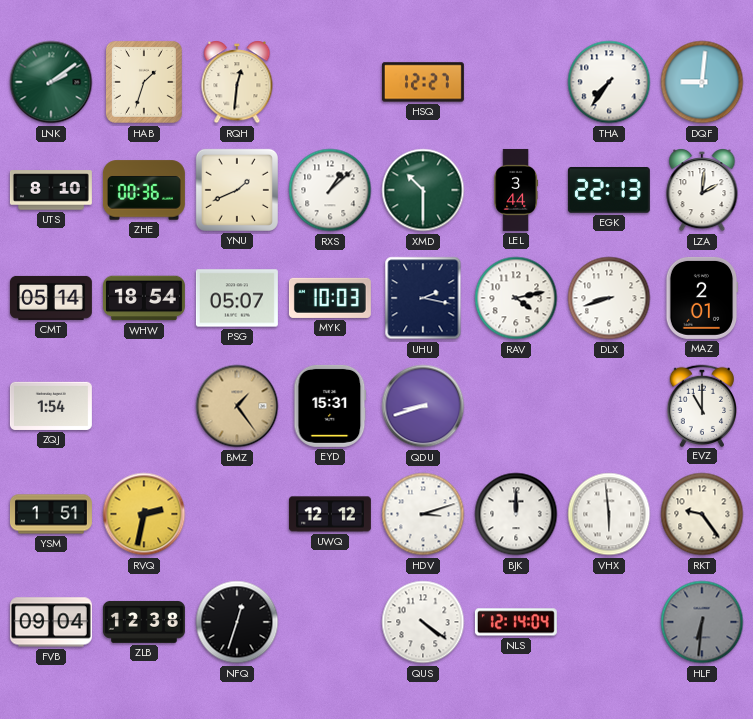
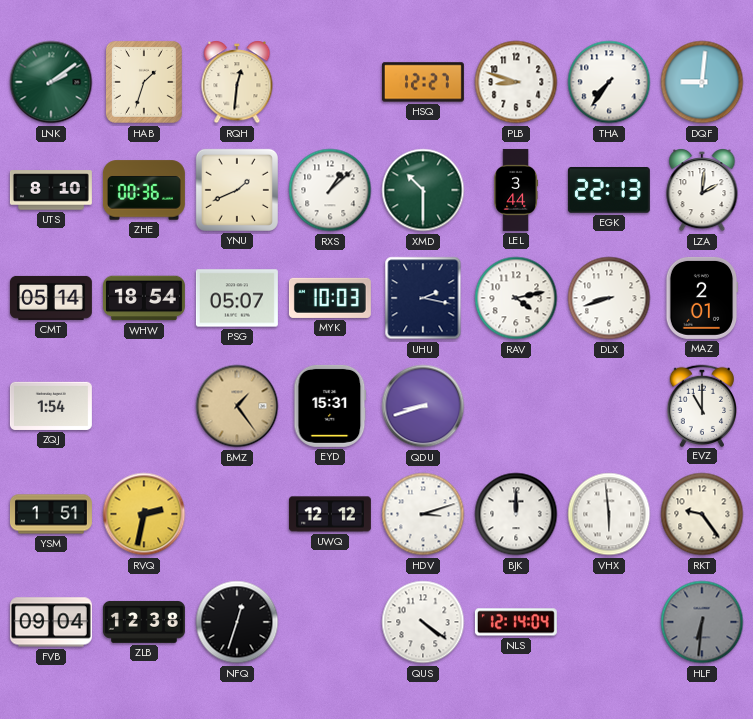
PLB: none -> 8:48 (516, 82)
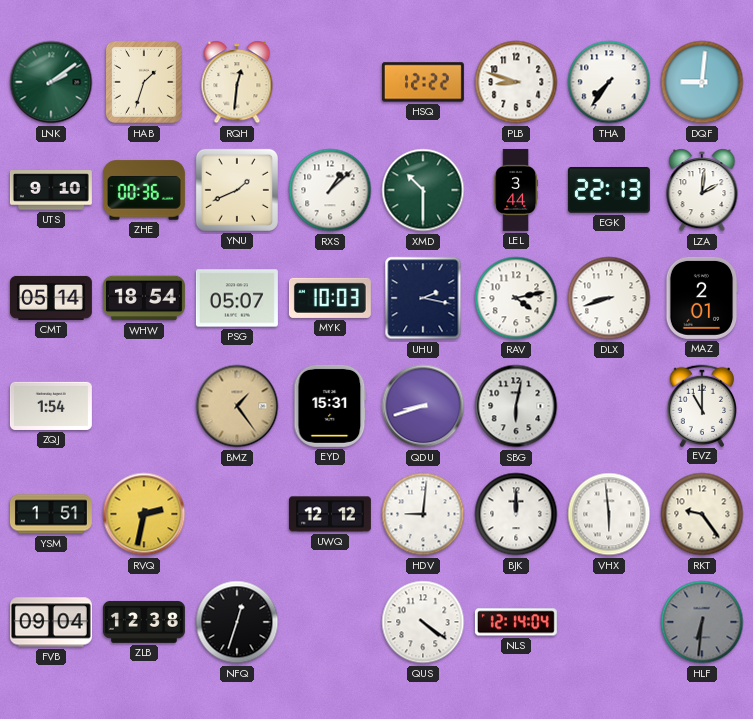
HSQ: 12:27 -> 12:22 (423, 82)
UTS: 8:10 -> 9:10 (51, 190)
SBG: none -> 6:02 (516, 406)
HDV: 3:12 -> 9:01 (423, 514)
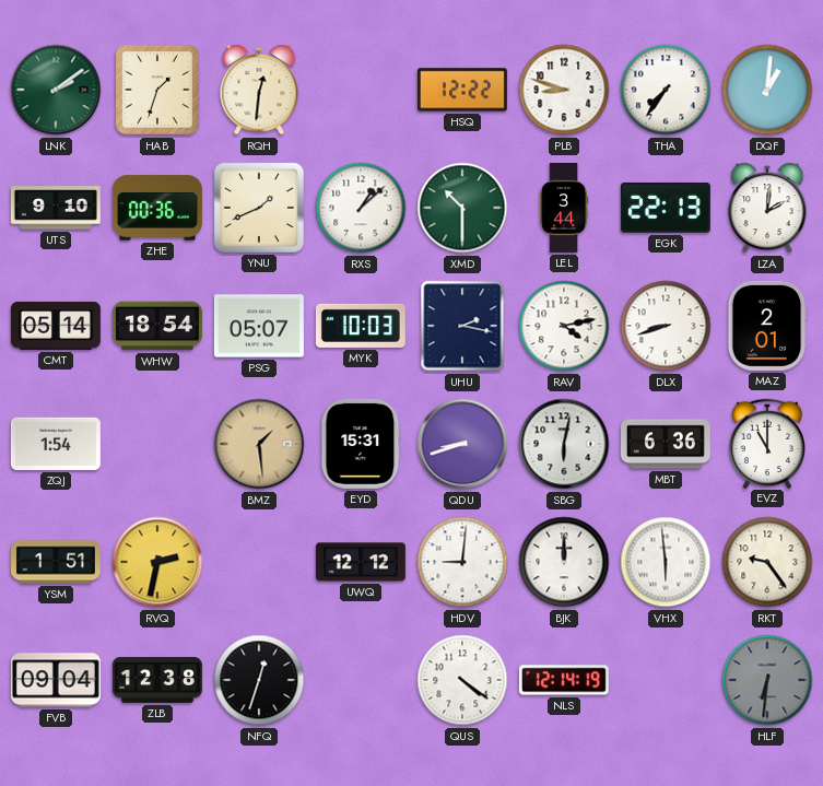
DQF: 9:01 -> 1:01 (767, 90)
BMZ: 1:24 -> 1:29 (259, 444)
MBT: none -> 6:36 (666, 444)
NLS: 12:14:04 -> 12:14:19 (564, 680)
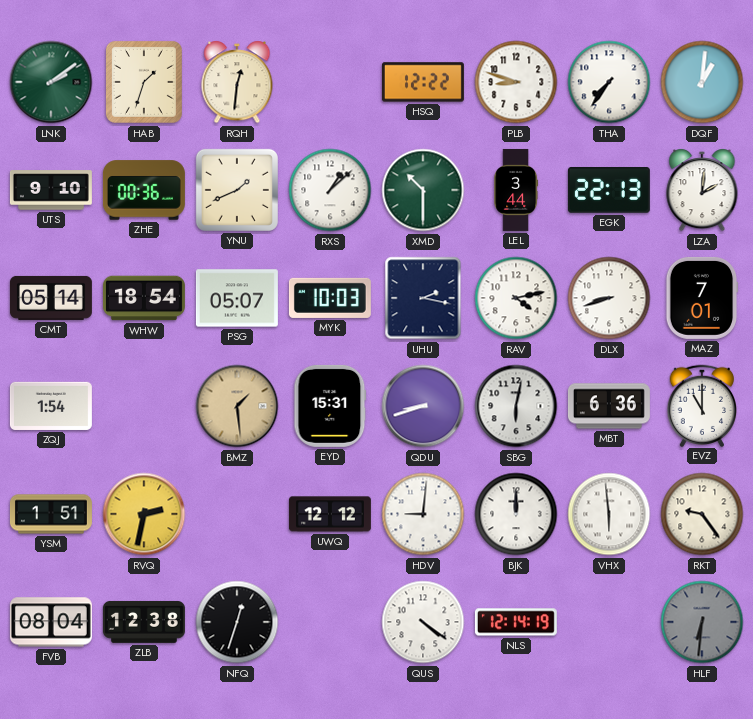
MAZ: 2:01 -> 7:01 (702, 298)
FVB: 09:04 -> 08:04 (51, 622)
